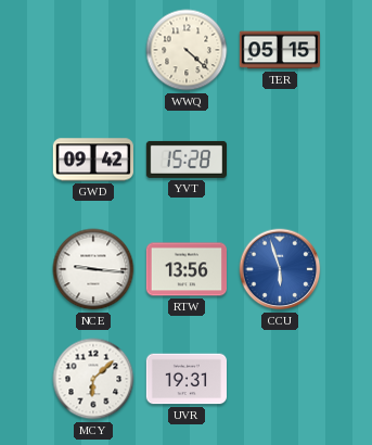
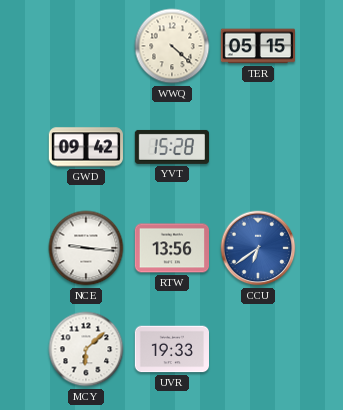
CCU: 5:57 -> 6:39 (258, 248)
UVR: 19:31 -> 19:33 (171, 349)
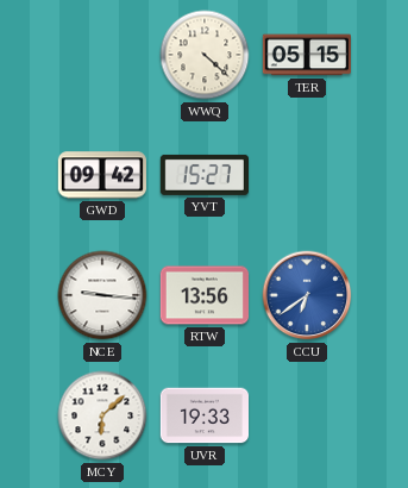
YVT: 15:28 -> 15:27 (203, 175)
